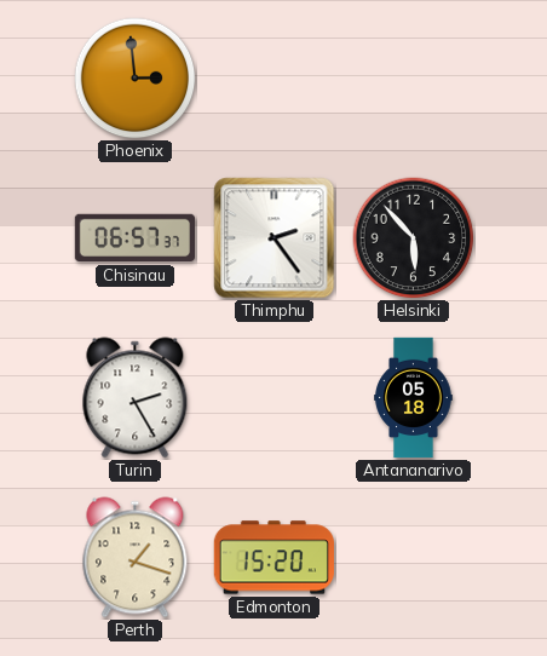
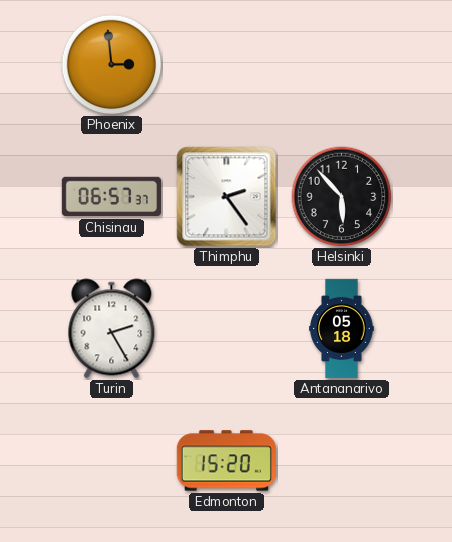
Perth: 1:18 -> none (136, 558)
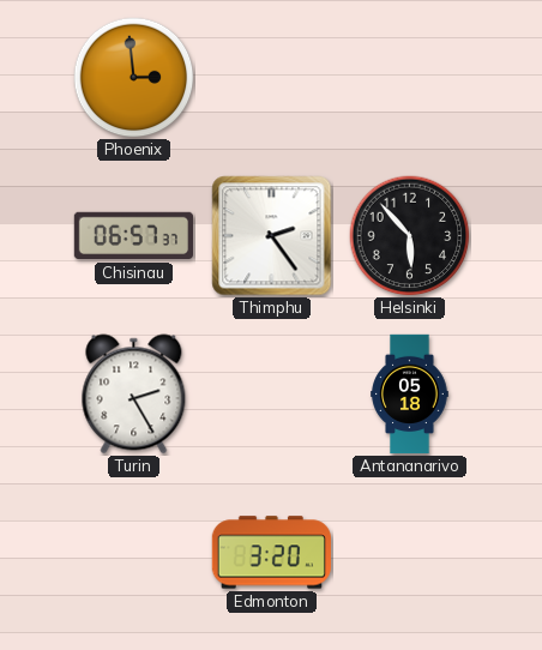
Edmonton: 15:20 -> 3:20 (271, 553)
